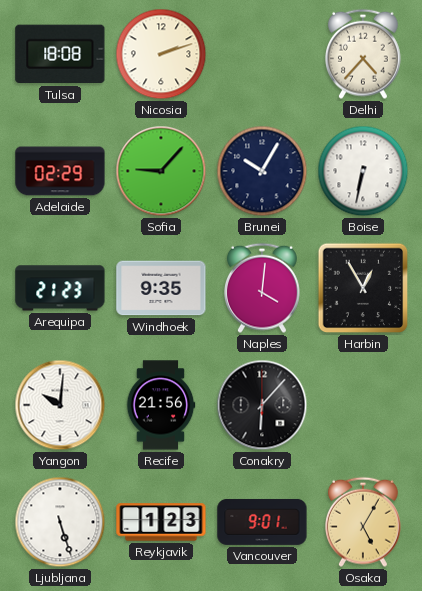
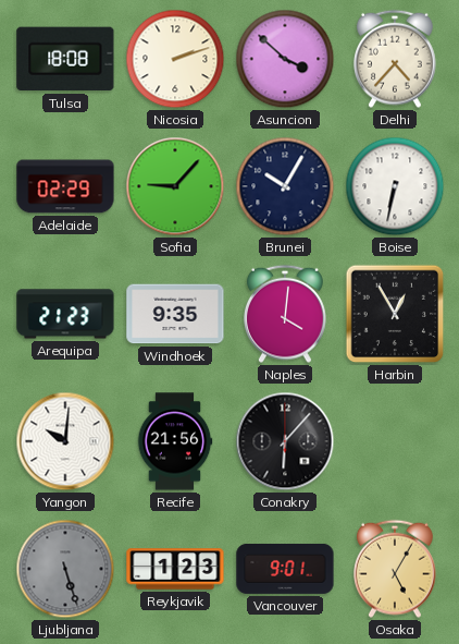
Asuncion: none -> 3:52 (285, 59)
Ljubljana dial: white -> grey (65, 569)
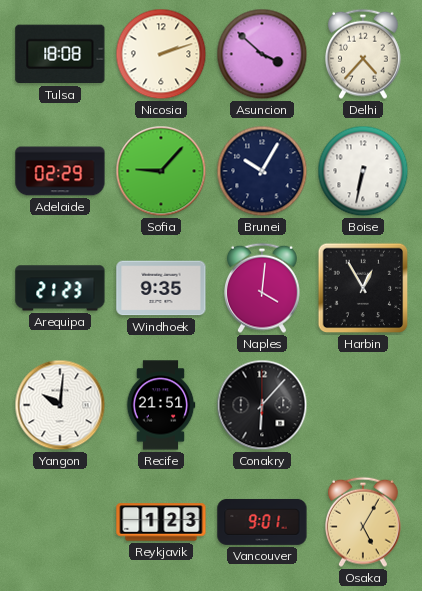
Recife: 21:56 -> 21:51 (161, 405)
Ljubljana: 5:27 -> none (65, 569)
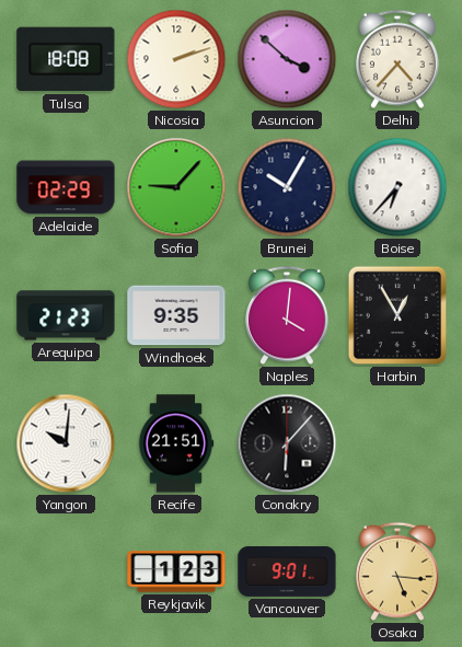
Boise: 6:32 -> 6:37 (397, 187)
Osaka: 5:05 -> 5:16 (397, 571)
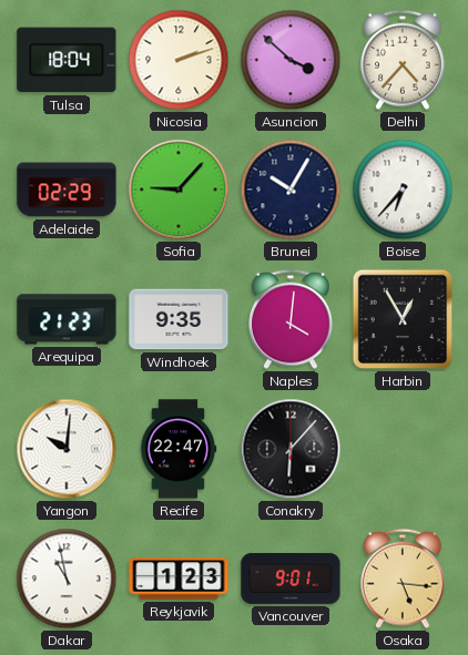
Tulsa: 18:08 -> 18:04 (67, 60)
Recife: 21:51 -> 22:47 (179, 449)
Dakar: none -> 10:58 (67, 579)
